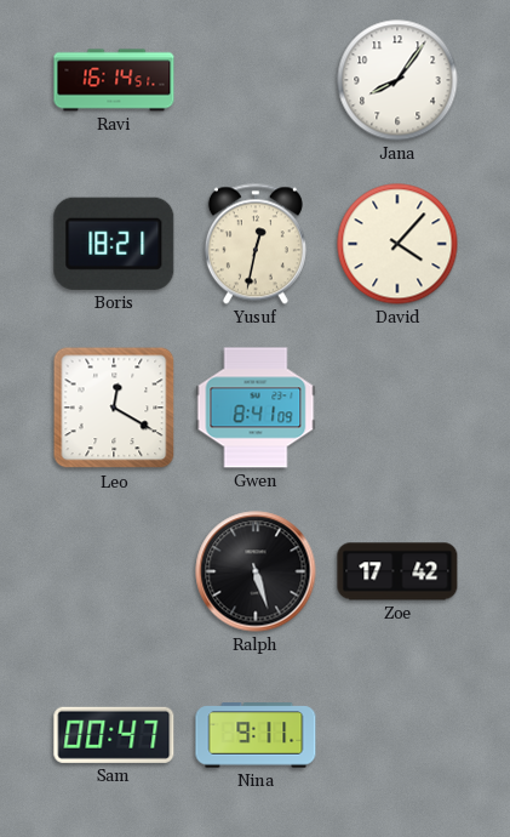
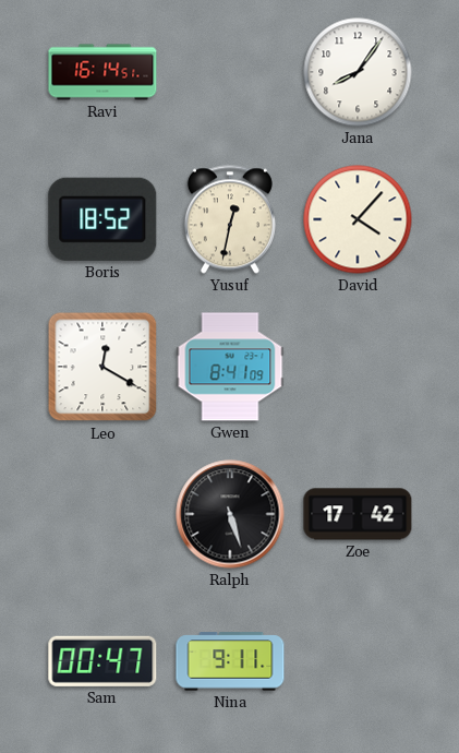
Boris: 18:21 -> 18:52 (102, 219)
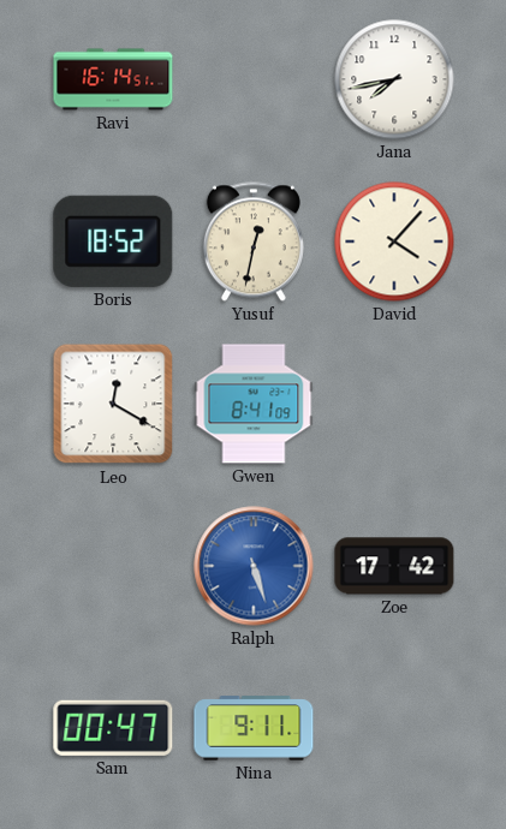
Jana: 8:06 -> 7:43 (394, 79)
Ralph dial: black -> blue (254, 566)
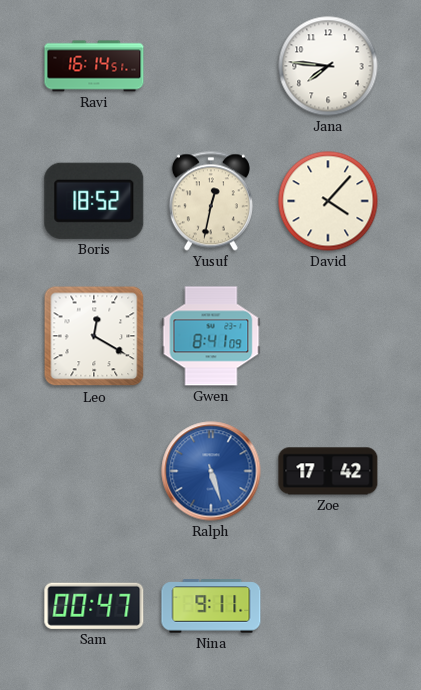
Jana: 7:43 -> 7:46 (328, 66)
